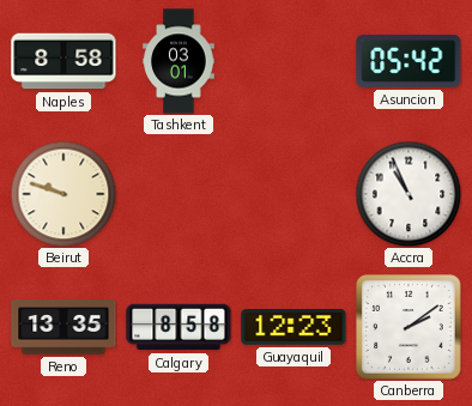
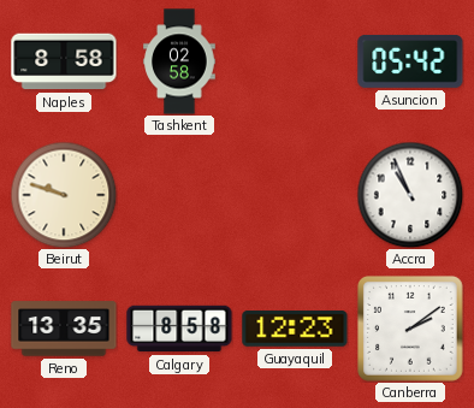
Tashkent: 03:01 -> 02:58 (179, 61)
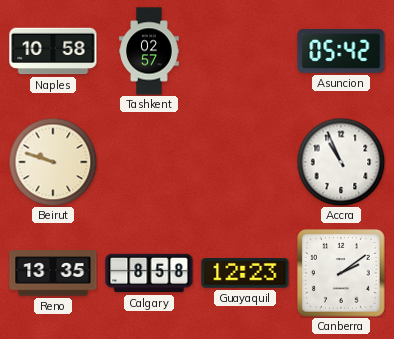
Naples: 8:58 -> 10:58 (53, 51)
Tashkent: 02:58 -> 02:57 (149, 51)
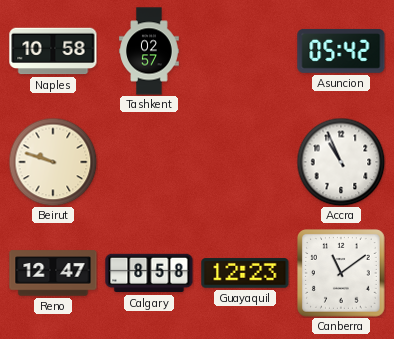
Reno: 13:35 -> 12:47 (53, 273)
Canberra: 2:09 -> 11:09 (342, 274)
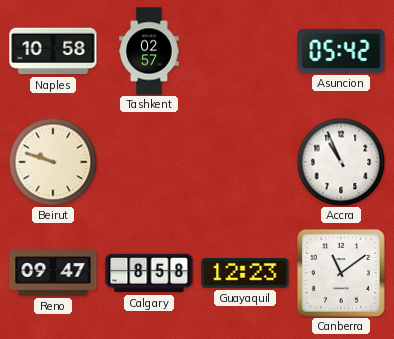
Reno: 12:47 -> 09:47 (53, 273)
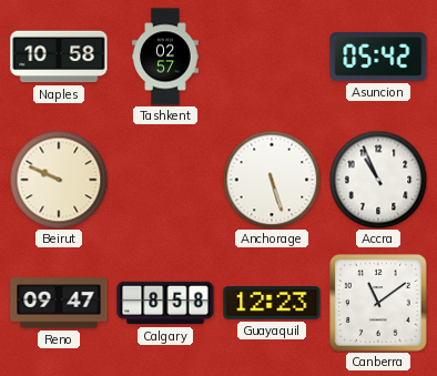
Beirut: 9:48 -> 9:49 (59, 180)
Anchorage: none -> 5:27 (272, 180)
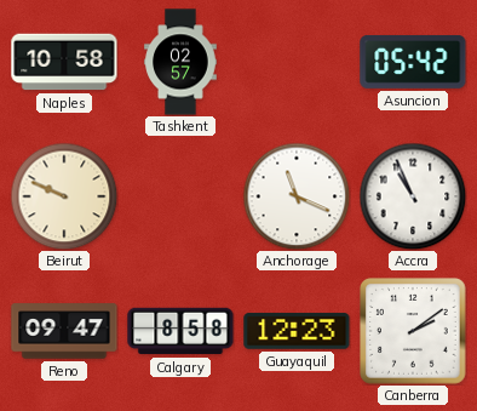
Anchorage: 5:27 -> 11:19 (297, 196)
Canberra: 11:09 -> 2:09 (414, 332)
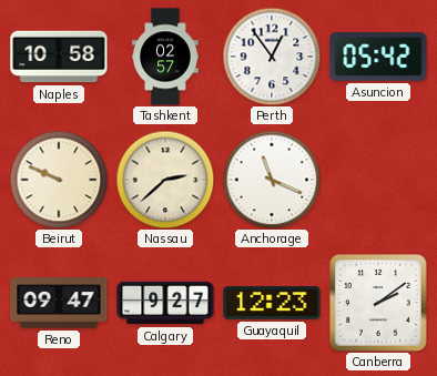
Perth: none -> 12:54 (272, 57)
Nassau: none -> 2:38 (165, 180)
Accra: 10:56 -> none (413, 196)
Calgary: 8:58 -> 9:27 (165, 303)
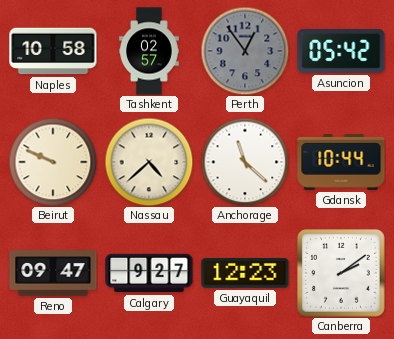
Perth dial: white -> grey (245, 51)
Nassau: 2:38 -> 4:38 (149, 162)
Anchorage: 11:19 -> 11:22 (245, 162)
Gdansk: none -> 10:44 (341, 163)
